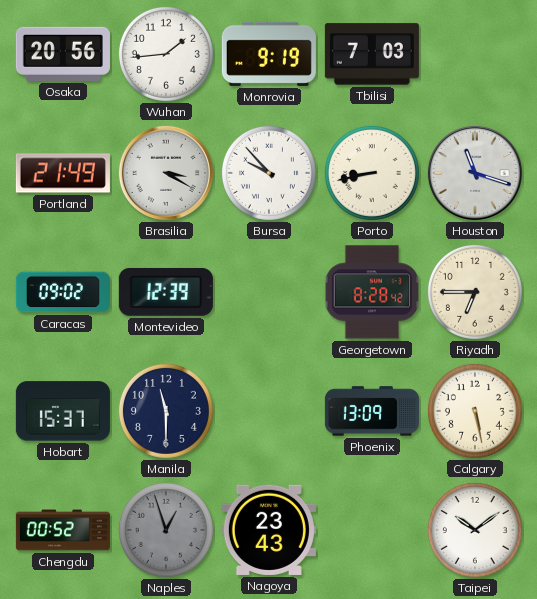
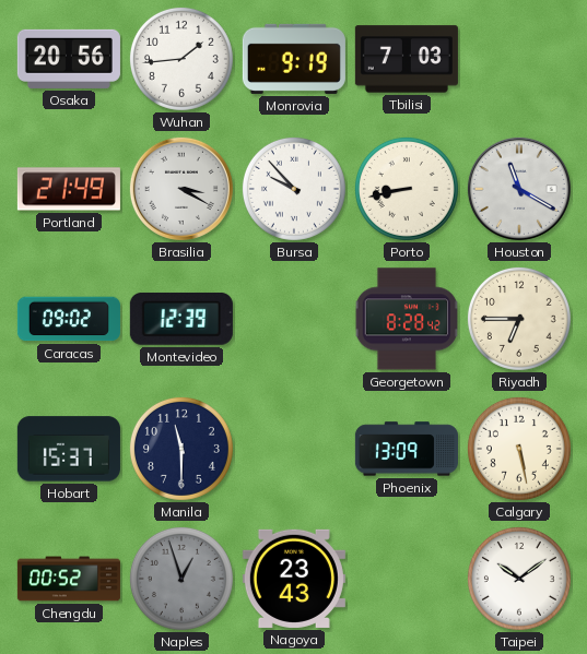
Houston: 11:18 -> 11:20 (519, 189)
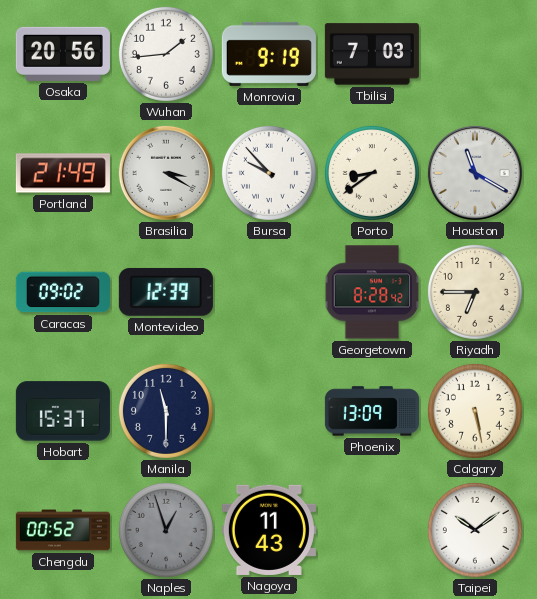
Porto: 8:43 -> 8:39 (372, 173)
Nagoya: 23:43 -> 11:43 (269, 530)
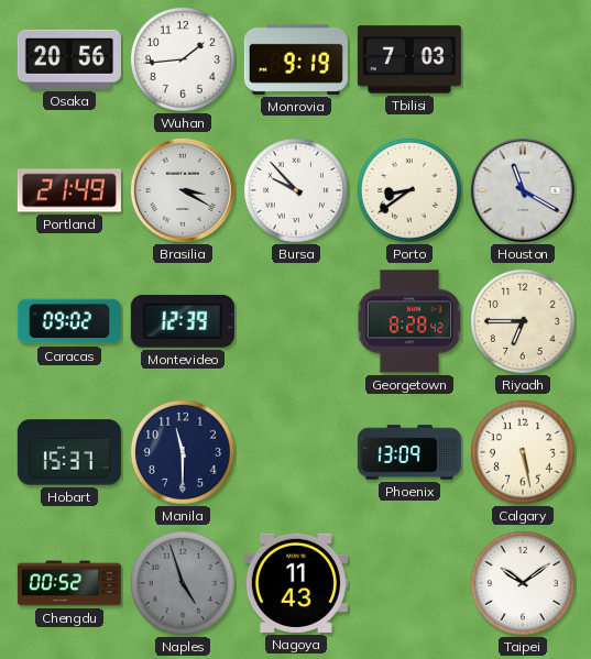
Naples: 12:57 -> 4:57 (183, 583)
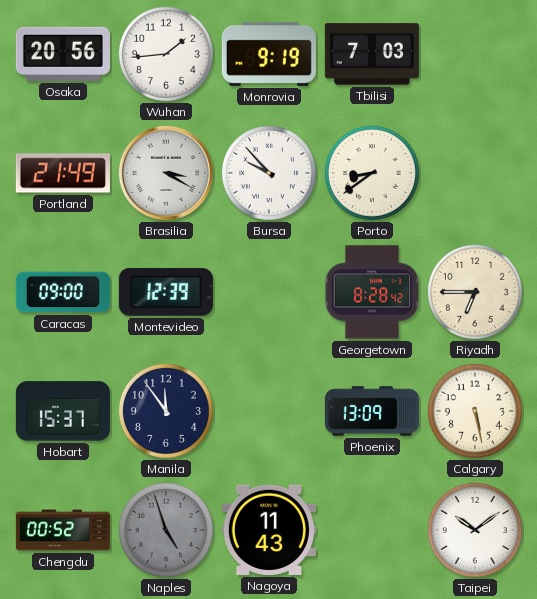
Houston: 11:20 -> none (523, 190)
Caracas: 09:02 -> 09:00 (63, 292)
Manila: 11:30 -> 11:54 (166, 411)
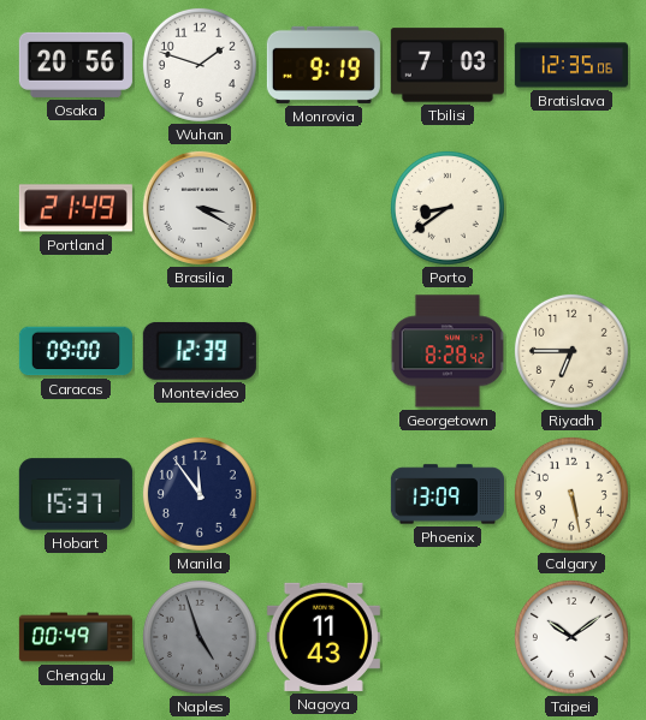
Wuhan: 1:44 -> 1:48 (200, 65)
Bratislava: none -> 12:35 (571, 65)
Bursa: 9:53 -> none (269, 173)
Chengdu: 00:52 -> 00:49 (76, 637)
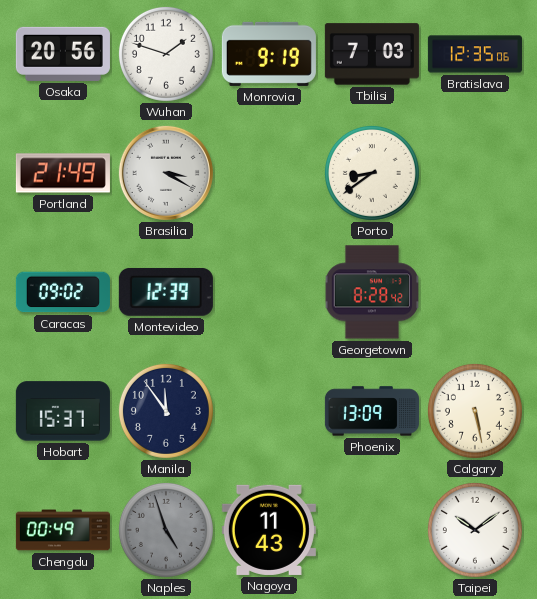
Caracas: 09:00 -> 09:02 (63, 292)
Riyadh: 6:45 -> none (571, 351)
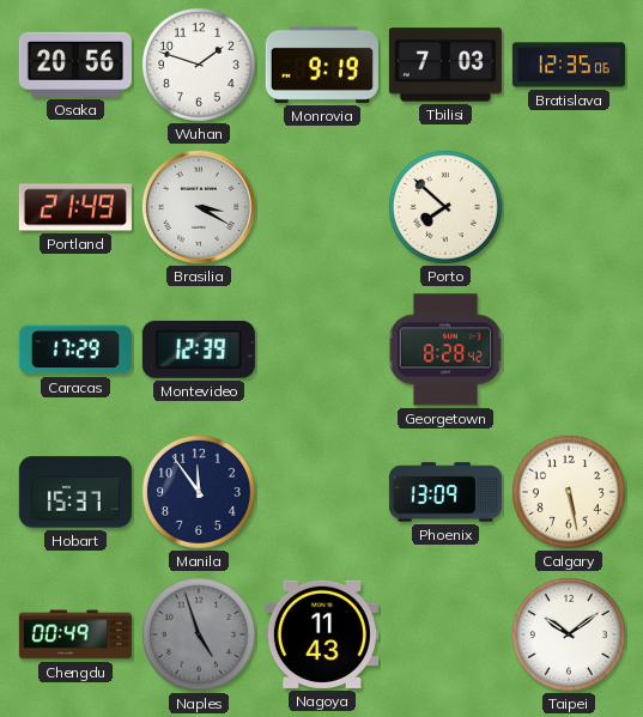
Porto: 8:39 -> 7:52 (445, 207)
Caracas: 09:02 -> 17:29 (75, 350)
